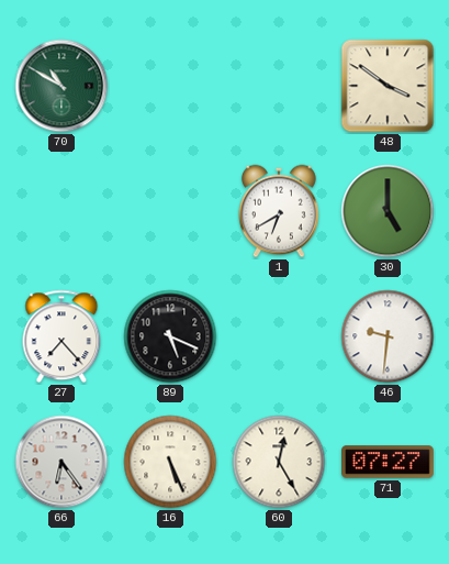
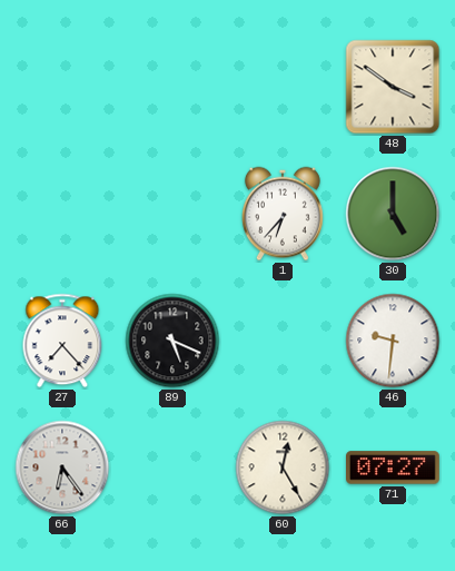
70: 10:50 -> none (61, 86)
1: 6:40 -> 6:37 (284, 214)
16: 5:26 -> none (170, 462)
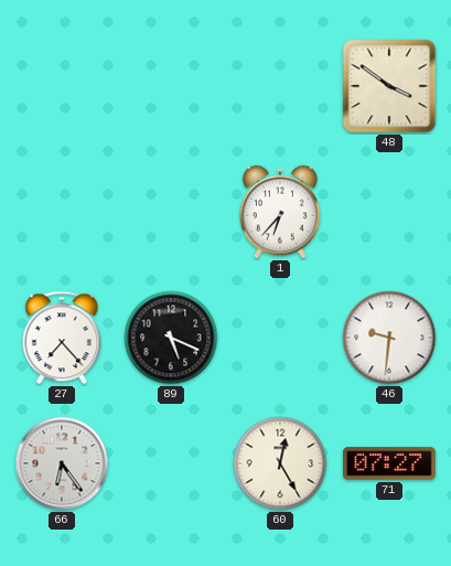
30: 5:00 -> none (393, 214)
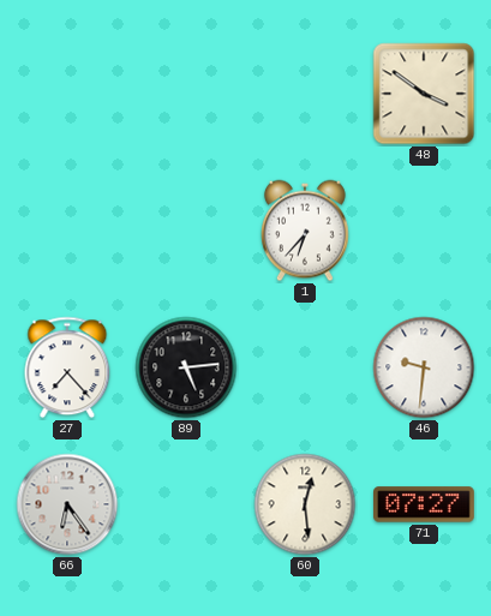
89: 5:19 -> 5:14 (186, 367)
60: 12:25 -> 12:29 (305, 504)
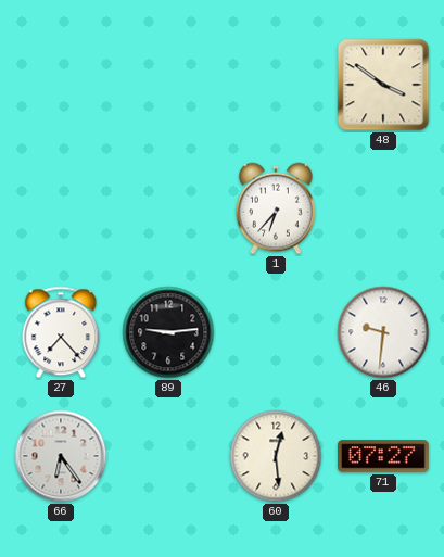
89: 5:14 -> 9:14 (168, 332)
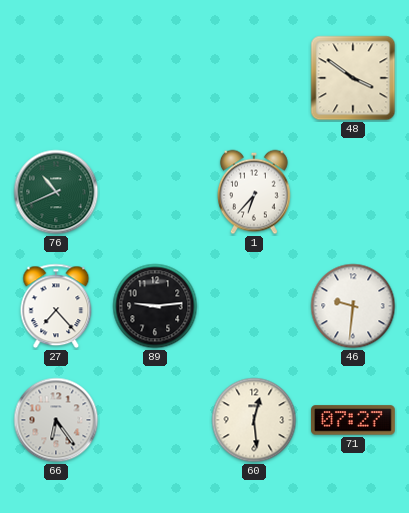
76: none -> 10:41 (56, 192)
